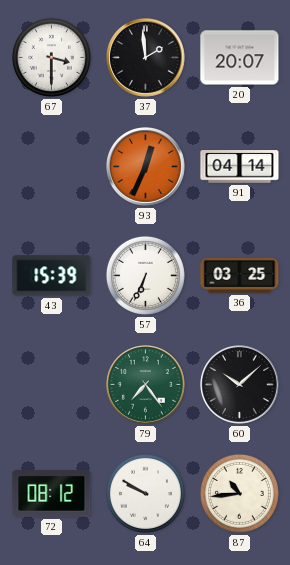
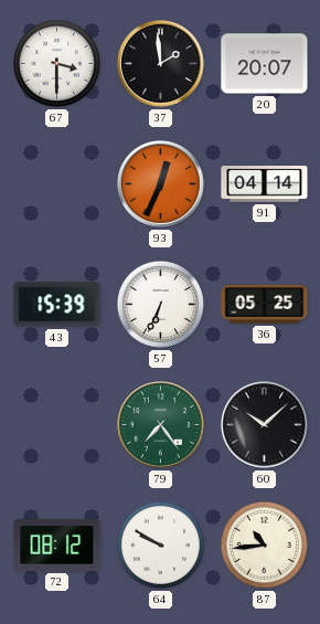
36: 03:25 -> 05:25 (265, 304)
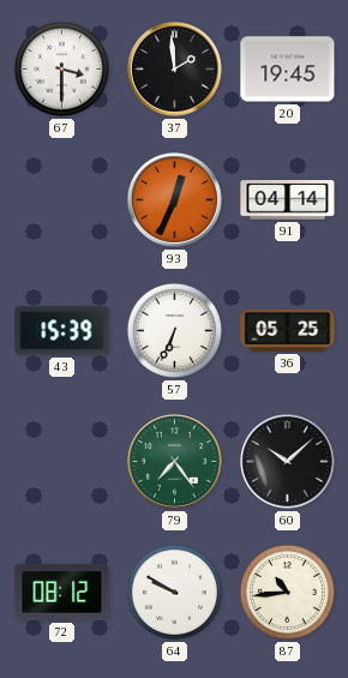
20: 20:07 -> 19:45 (288, 70)
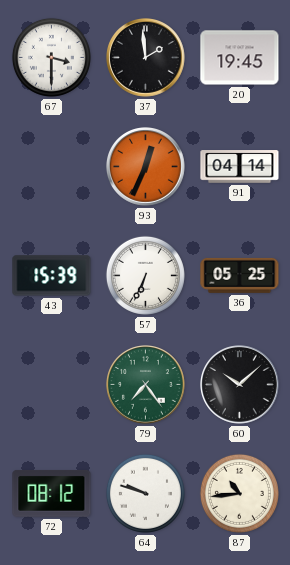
64: 9:50 -> 9:48 (145, 493)
